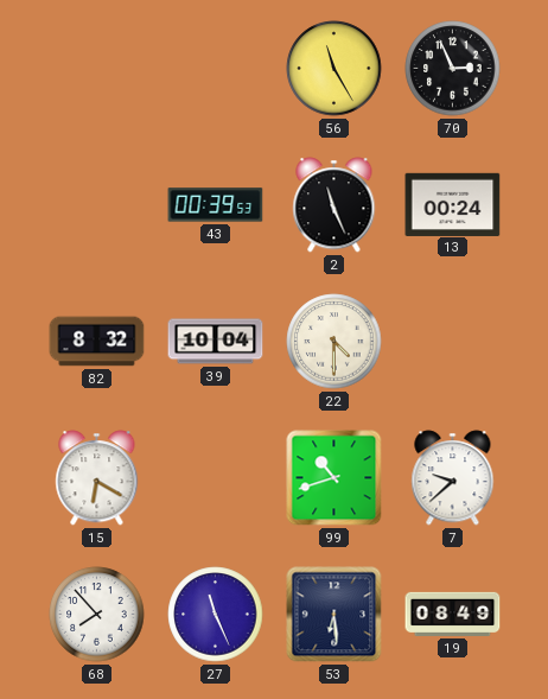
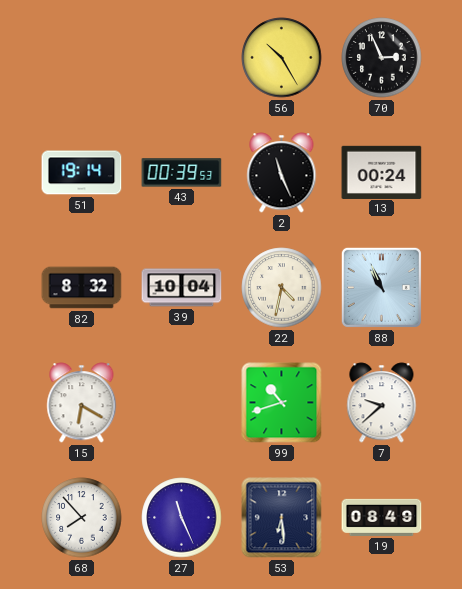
56: 11:25 -> 10:25 (282, 58)
51: none -> 19:14 (82, 173)
22: 4:30 -> 4:32 (282, 288)
88: none -> 10:56 (381, 287)
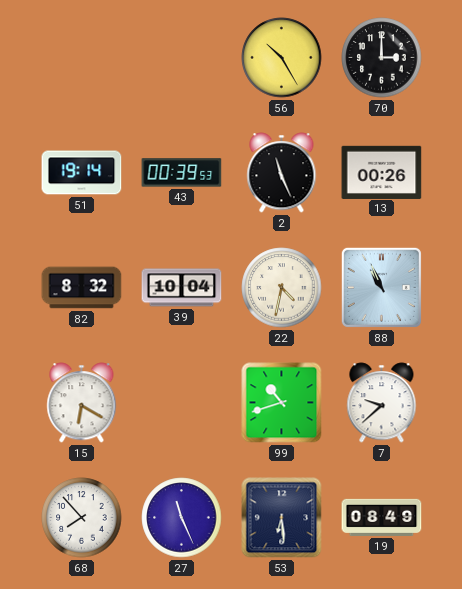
70: 2:56 -> 3:00 (382, 58)
13: 00:24 -> 00:26 (382, 172)
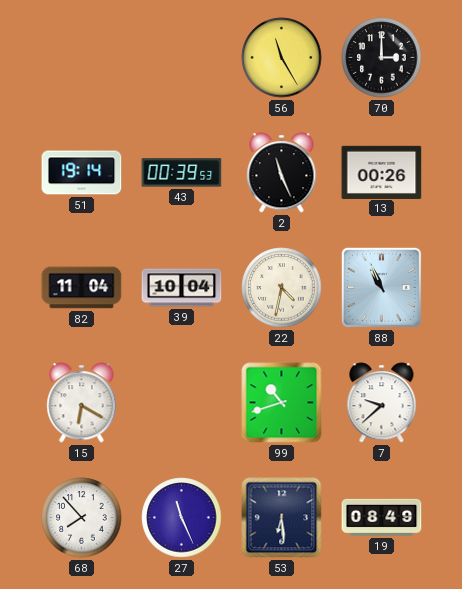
56: 10:25 -> 11:25 (282, 58)
82: 8:32 -> 11:04 (82, 288)
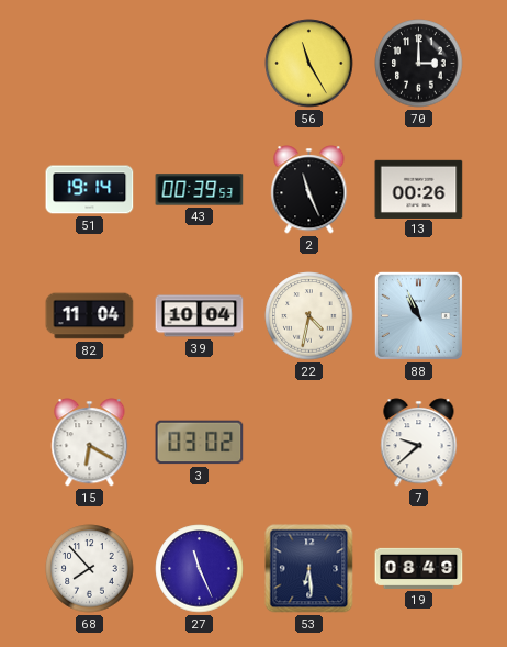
3: none -> 03:02 (200, 443)
99: 10:42 -> none (282, 403)
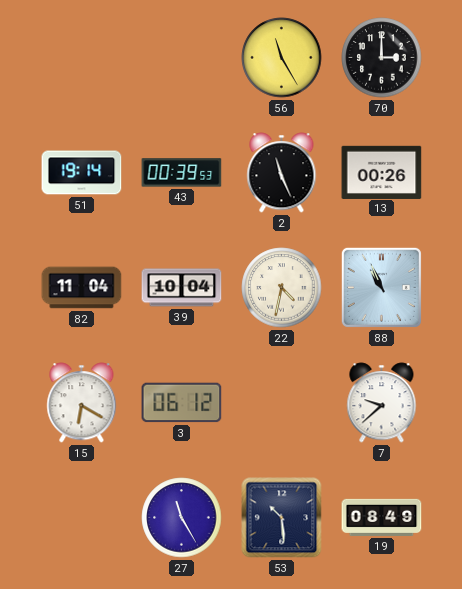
3: 03:02 -> 06:12 (182, 403)
68: 7:53 -> none (90, 569)
27: 11:26 -> 11:25 (182, 518)
53: 6:29 -> 10:29 (282, 518)
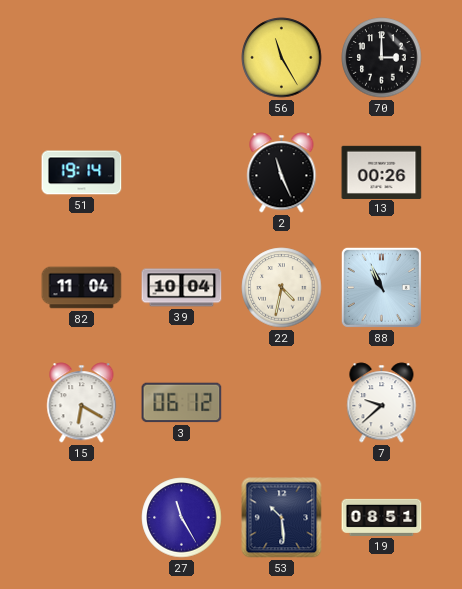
43: 00:39 -> none (182, 173)
19: 08:49 -> 08:51 (382, 517)
